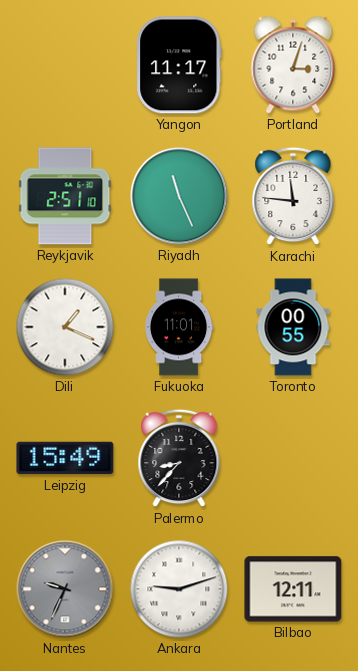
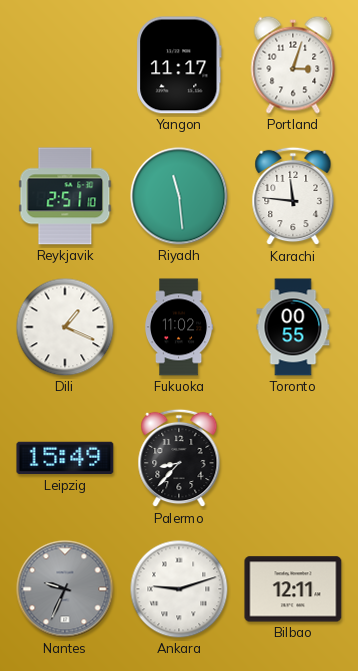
Riyadh: 11:26 -> 11:29 (179, 196)
Fukuoka: 11:01 -> 11:02 (180, 327)
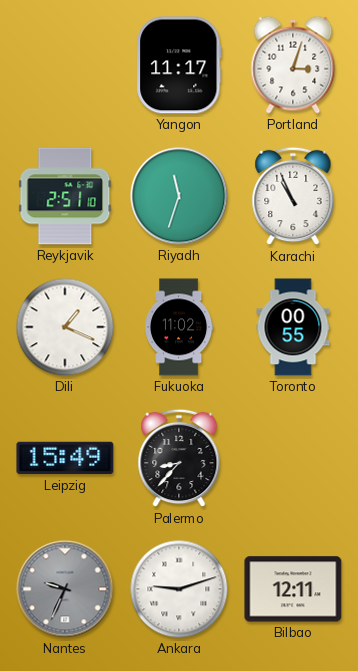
Riyadh: 11:29 -> 11:33 (179, 196)
Karachi: 11:46 -> 10:56 (293, 196)
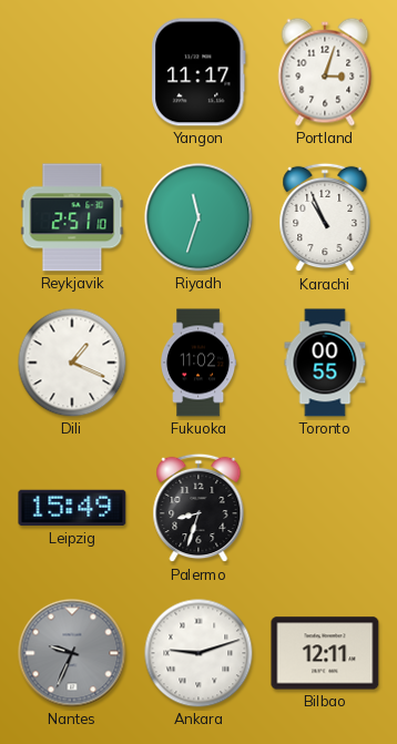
Palermo: 8:37 -> 8:33 (198, 508)
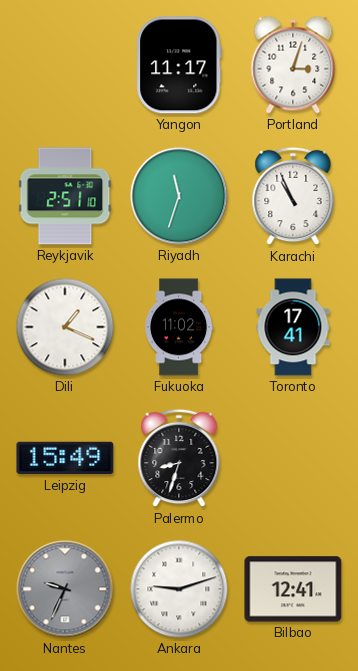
Toronto: 00:55 -> 17:41 (293, 327)
Bilbao: 12:11 -> 12:41 (293, 589)
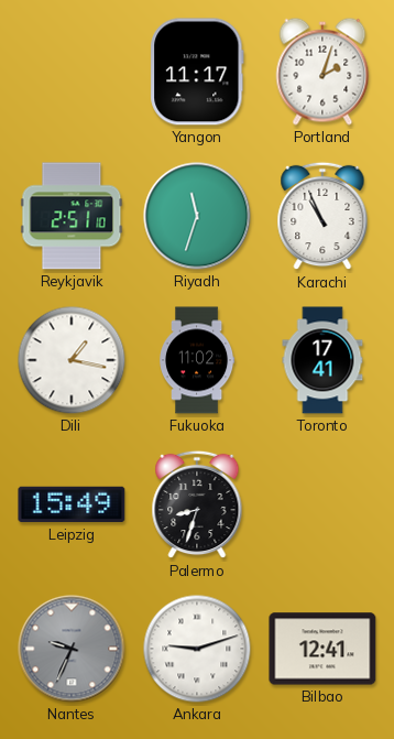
Portland: 3:03 -> 2:03 (322, 72)
Dili: 1:19 -> 1:17 (72, 360)
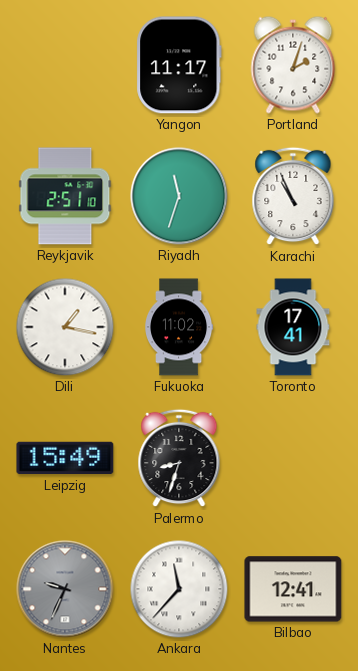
Ankara: 9:12 -> 11:37 (179, 589)
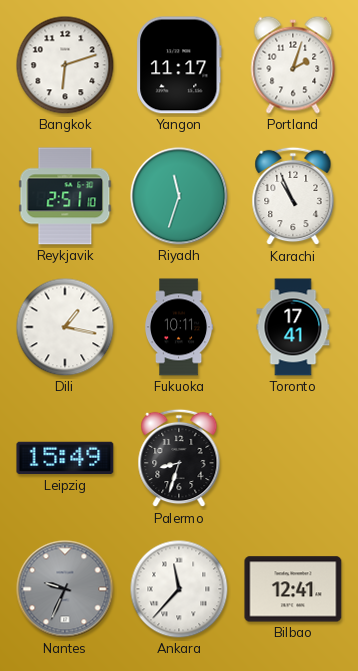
Bangkok: none -> 6:12 (65, 65)
Fukuoka: 11:02 -> 10:11 (180, 327)
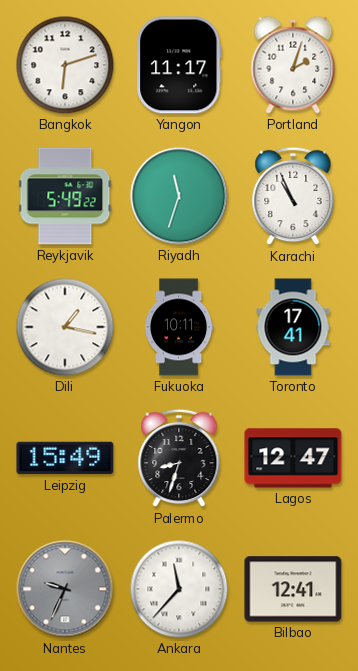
Reykjavik: 2:51 -> 5:49 (65, 196)
Lagos: none -> 12:47 (293, 458)
